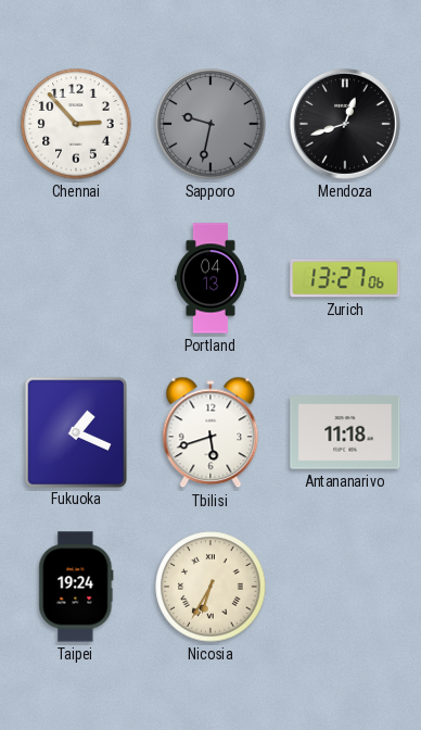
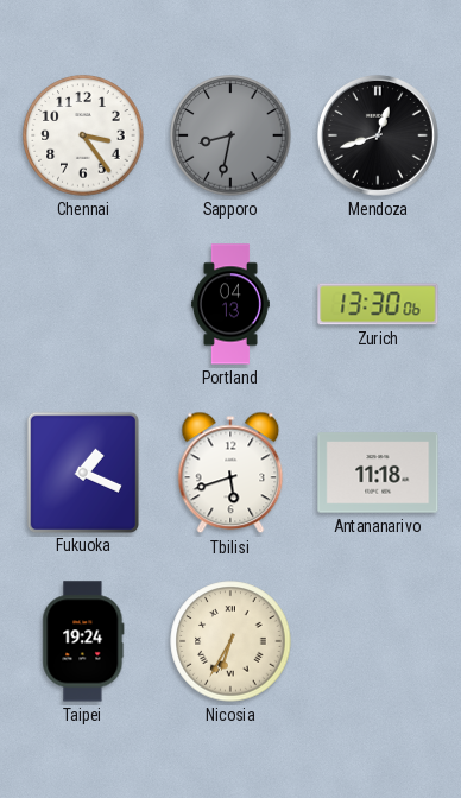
Chennai: 2:53 -> 3:24 (83, 135)
Sapporo: 9:32 -> 8:32 (230, 135)
Zurich: 13:27 -> 13:30 (378, 304)
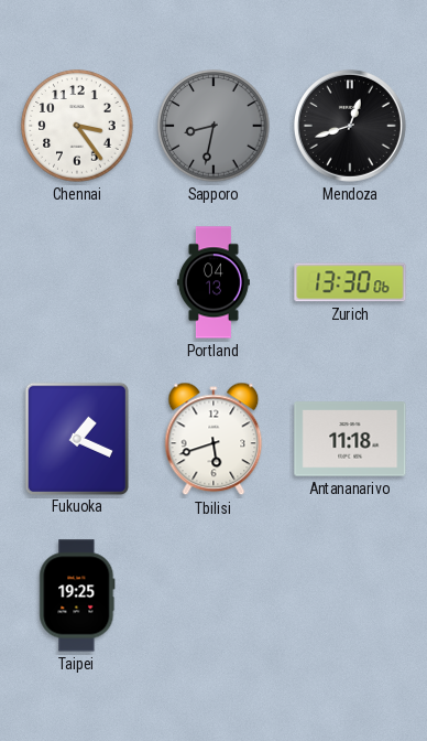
Taipei: 19:24 -> 19:25 (77, 595)
Nicosia: 6:35 -> none (230, 641)
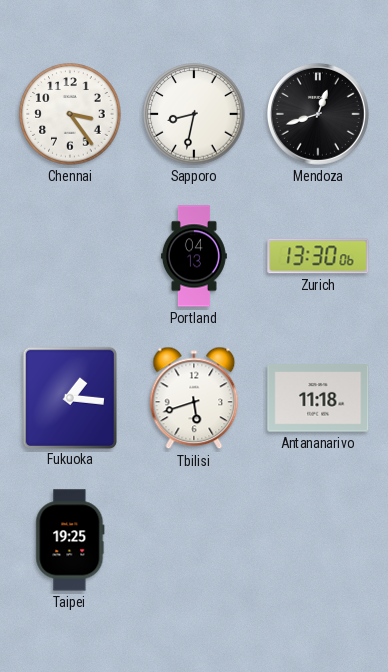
Sapporo dial: grey -> white (194, 114)
Fukuoka: 1:19 -> 1:16 (69, 397)
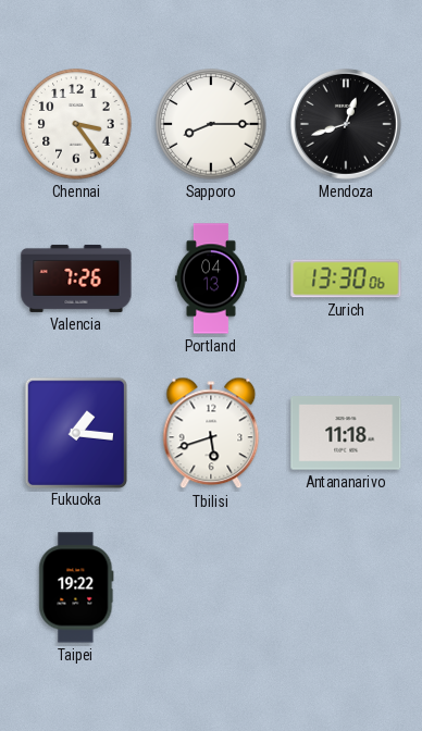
Sapporo: 8:32 -> 8:15 (211, 124)
Valencia: none -> 7:26 (76, 278)
Taipei: 19:25 -> 19:22 (76, 587)
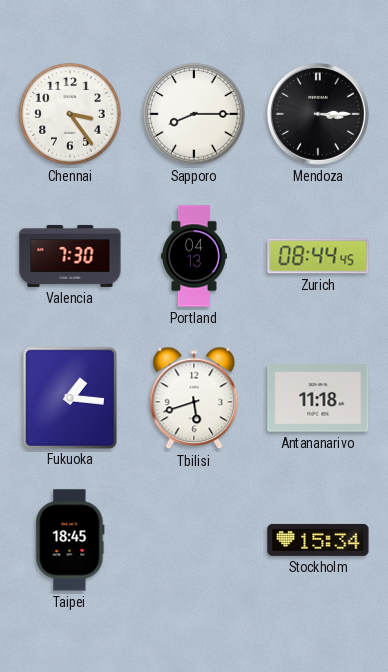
Mendoza: 12:42 -> 3:15 (318, 114)
Valencia: 7:26 -> 7:30 (70, 256)
Zurich: 13:30 -> 08:44 (318, 256)
Taipei: 19:22 -> 18:45 (70, 540)
Stockholm: none -> 15:34 (318, 540)
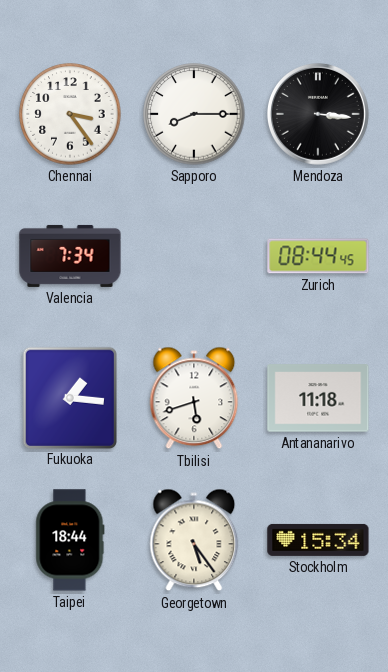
Mendoza: 3:15 -> 3:16 (318, 114)
Valencia: 7:30 -> 7:34 (70, 256)
Portland: 04:13 -> none (194, 256)
Taipei: 18:45 -> 18:44 (70, 540)
Georgetown: none -> 5:24 (194, 540)
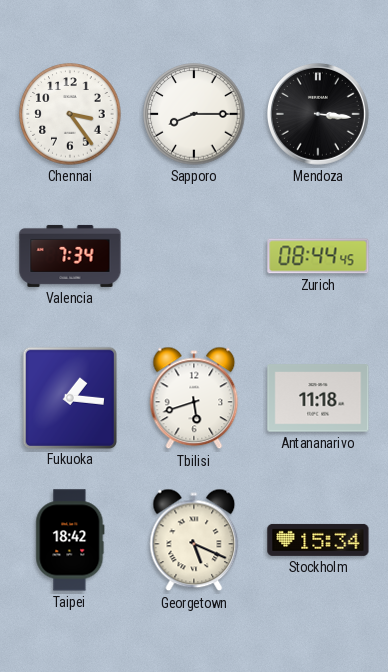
Taipei: 18:44 -> 18:42 (70, 540)
Georgetown: 5:24 -> 5:19 (194, 540)
